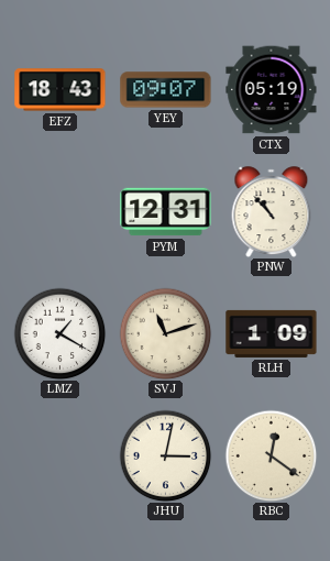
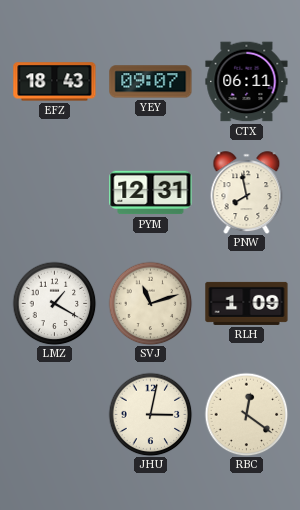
CTX: 05:19 -> 06:11 (247, 82)
PNW: 10:53 -> 7:58 (247, 193)
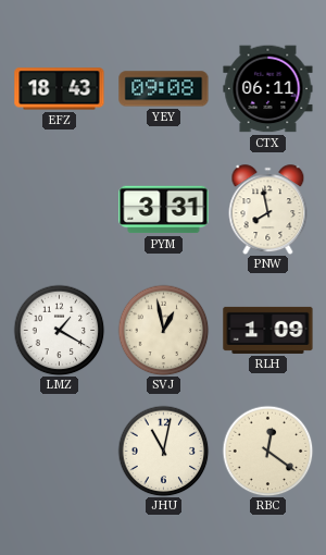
YEY: 09:07 -> 09:08 (164, 89)
PYM: 12:31 -> 3:31 (164, 210)
SVJ: 11:12 -> 12:58 (163, 330)
JHU: 3:02 -> 11:02 (163, 451)
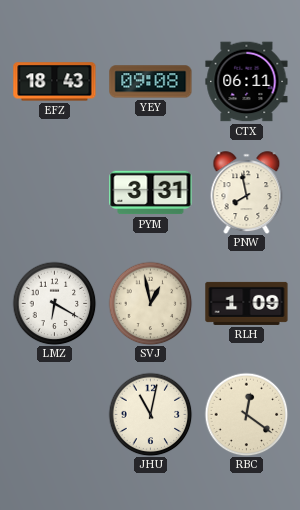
LMZ: 1:20 -> 6:20 (54, 303)
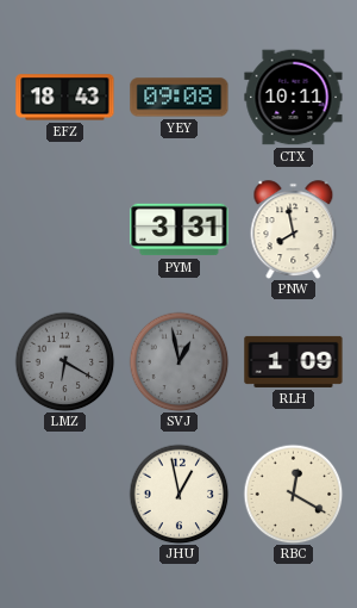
CTX: 06:11 -> 10:11 (294, 98)
LMZ dial: white -> grey (64, 361)
SVJ dial: cream -> grey (178, 361)
JHU: 11:02 -> 12:58 (178, 494)
RBC: 12:21 -> 12:20 (293, 494)
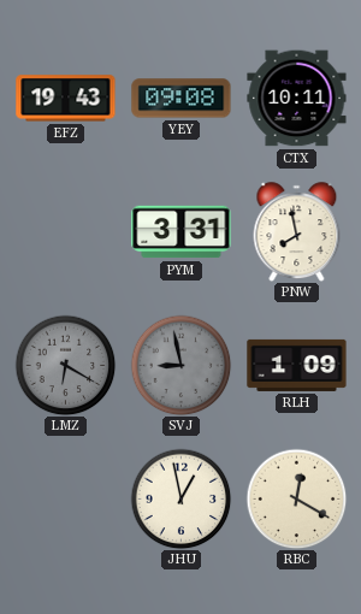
EFZ: 18:43 -> 19:43 (66, 99)
SVJ: 12:58 -> 8:58 (180, 365)
